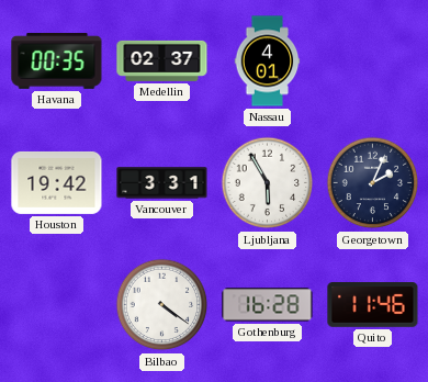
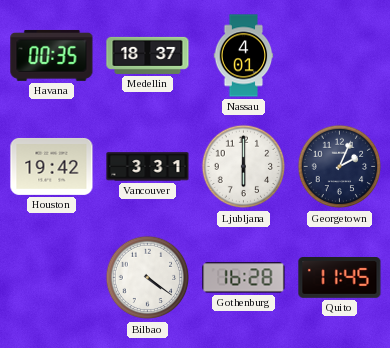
Medellin: 02:37 -> 18:37 (148, 55)
Ljubljana: 5:55 -> 6:00 (244, 167)
Quito: 11:46 -> 11:45 (340, 278)
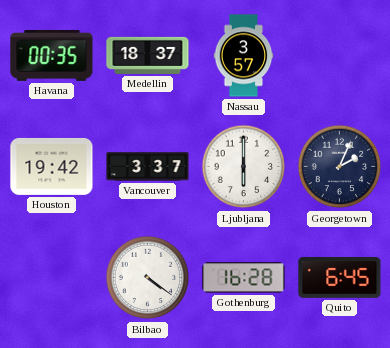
Nassau: 4:01 -> 3:57 (244, 56)
Vancouver: 3:31 -> 3:37 (148, 167)
Quito: 11:45 -> 6:45 (340, 278)
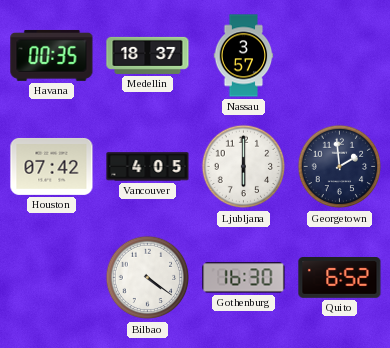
Houston: 19:42 -> 07:42 (52, 166)
Vancouver: 3:37 -> 4:05 (148, 167)
Georgetown: 2:04 -> 1:59 (340, 167)
Gothenburg: 16:28 -> 16:30 (244, 278)
Quito: 6:45 -> 6:52 (340, 278)
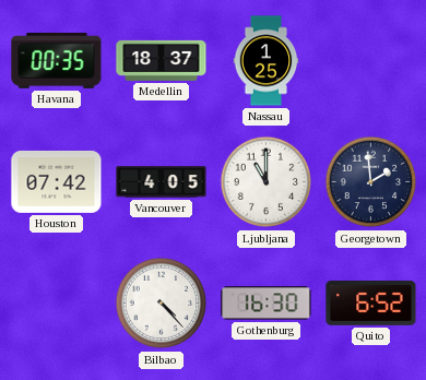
Nassau: 3:57 -> 1:25 (267, 61)
Ljubljana: 6:00 -> 11:00 (267, 182)
Bilbao: 4:21 -> 4:23 (162, 304)
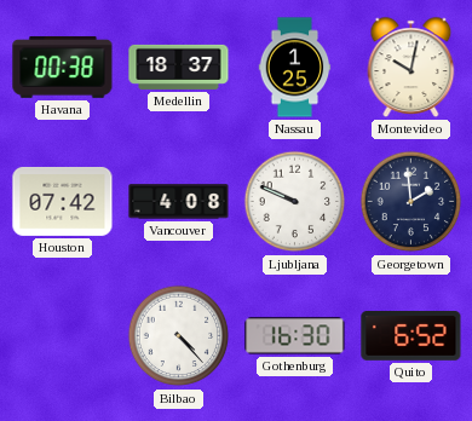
Havana: 00:35 -> 00:38 (63, 67)
Montevideo: none -> 10:02 (411, 68)
Vancouver: 4:05 -> 4:08 (179, 202)
Ljubljana: 11:00 -> 9:49 (295, 202)
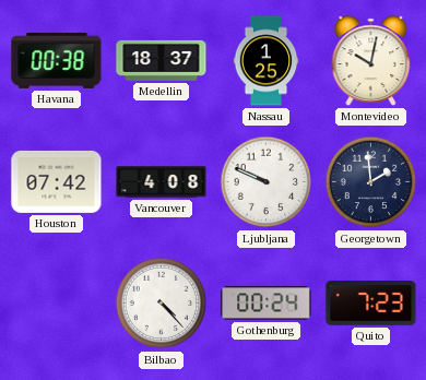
Gothenburg: 16:30 -> 00:24 (267, 304)
Quito: 6:52 -> 7:23 (371, 304)
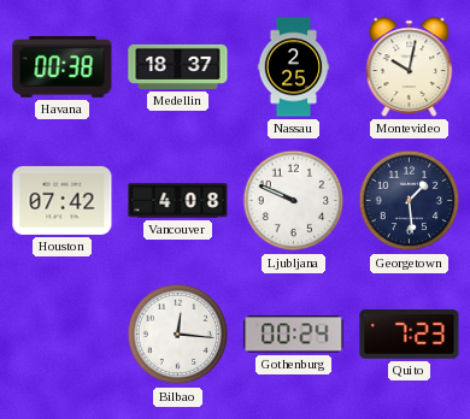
Nassau: 1:25 -> 2:25 (294, 67)
Georgetown: 1:59 -> 1:29 (410, 201)
Bilbao: 4:23 -> 12:16 (178, 335)
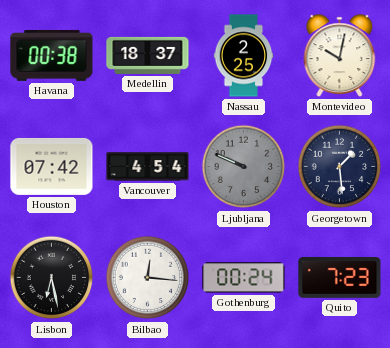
Vancouver: 4:08 -> 4:54 (148, 167)
Ljubljana dial: white -> grey (244, 167)
Lisbon: none -> 6:28 (52, 278)
